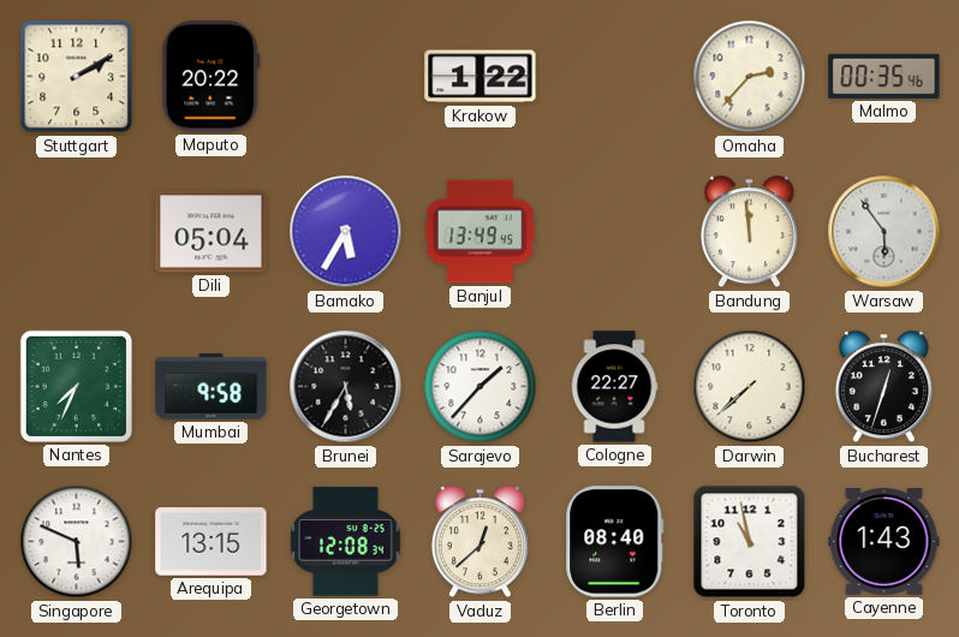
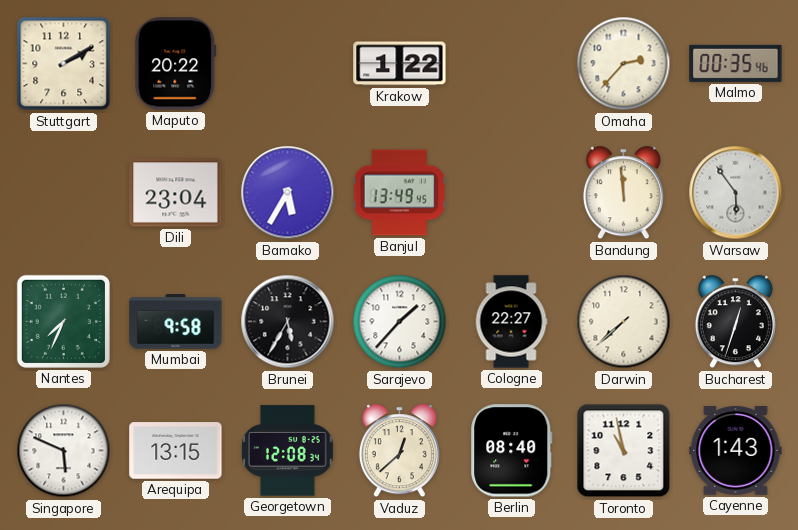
Dili: 05:04 -> 23:04 (176, 193)
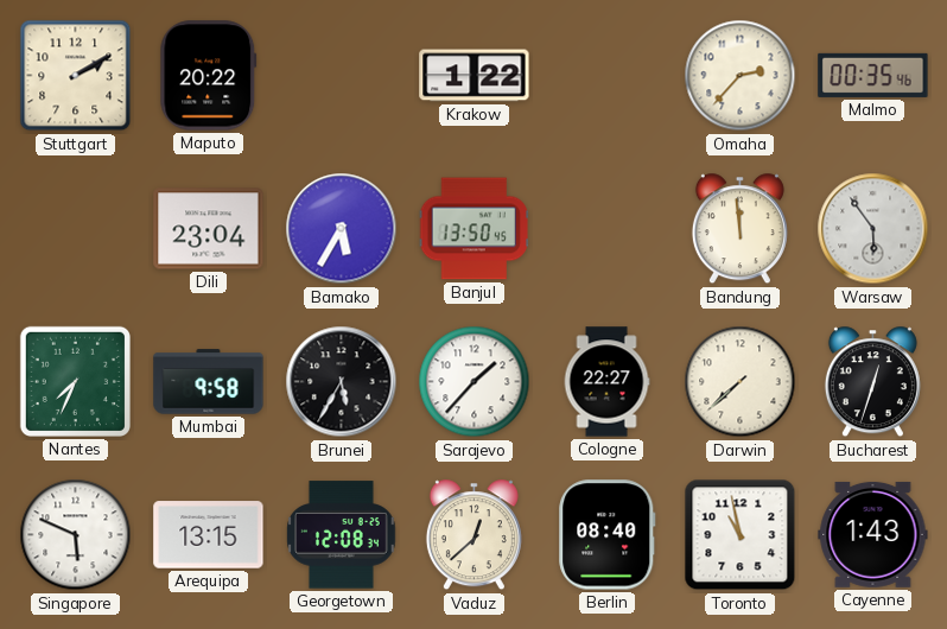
Banjul: 13:49 -> 13:50 (474, 229)
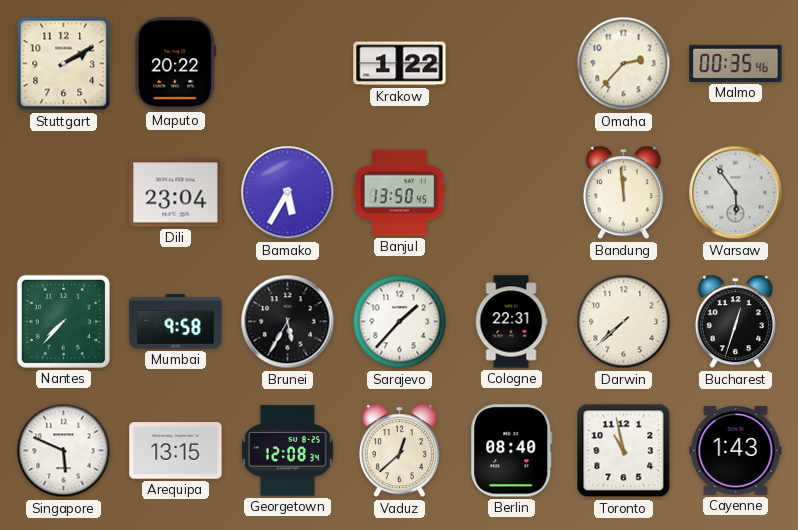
Nantes: 7:34 -> 7:37 (63, 321)
Cologne: 22:27 -> 22:31 (511, 322)
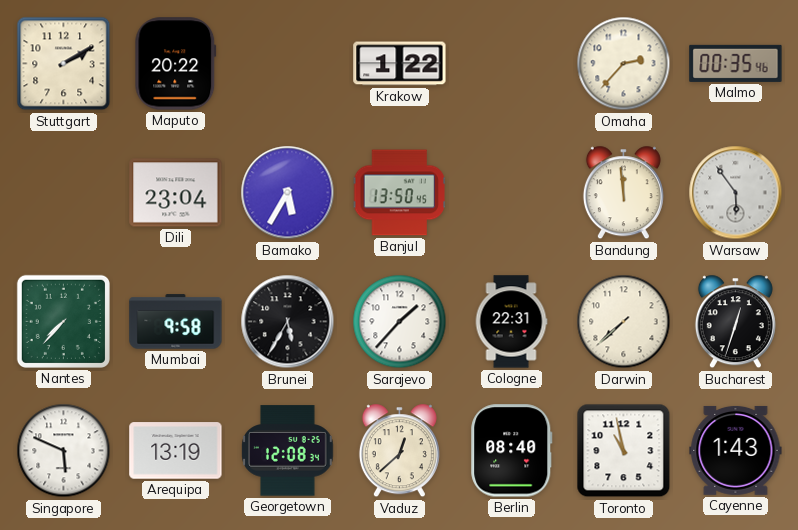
Arequipa: 13:15 -> 13:19 (176, 451)
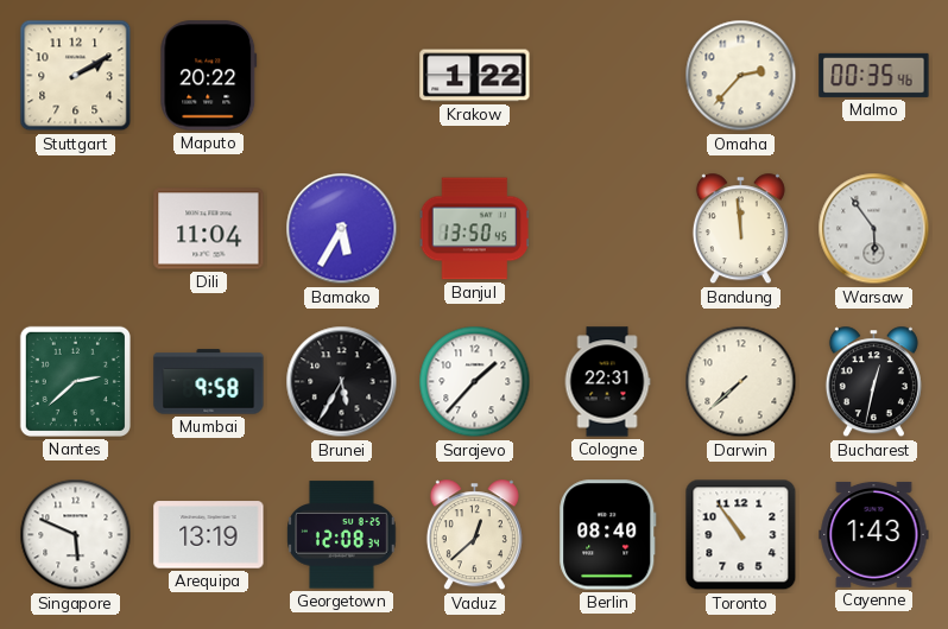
Dili: 23:04 -> 11:04 (209, 229)
Nantes: 7:37 -> 2:38 (75, 381)
Bucharest: 12:33 -> 12:32 (873, 382)
Toronto: 10:58 -> 10:54 (741, 535)
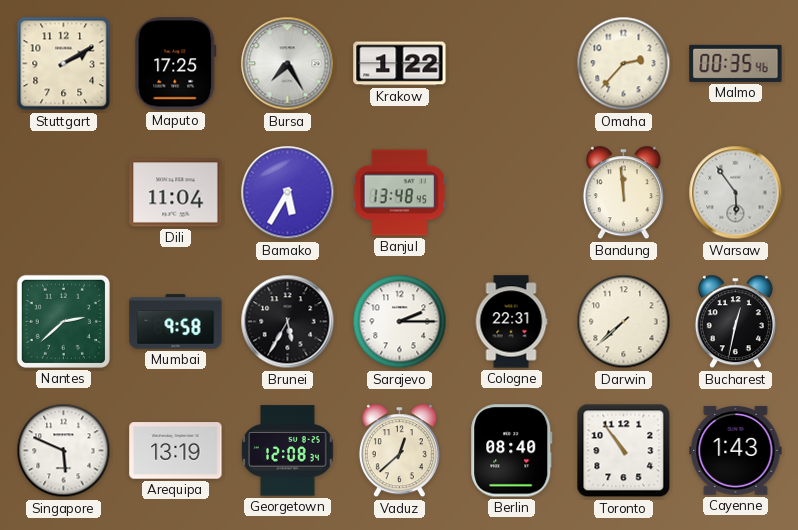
Maputo: 20:22 -> 17:25 (176, 64)
Bursa: none -> 7:25 (288, 64)
Banjul: 13:50 -> 13:48 (399, 193)
Sarajevo: 1:37 -> 2:15 (400, 322)
